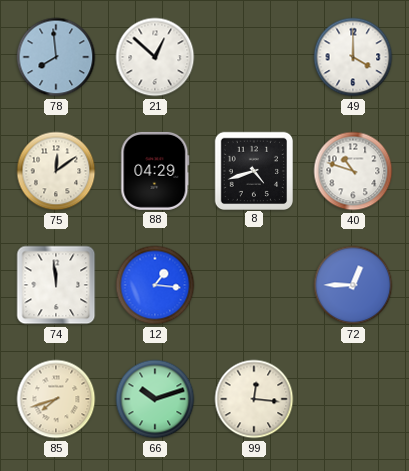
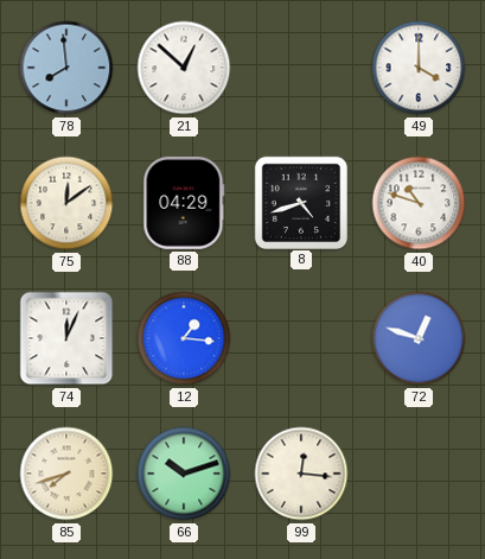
74: 11:59 -> 12:04 (66, 338)
72: 12:45 -> 12:48 (419, 338)
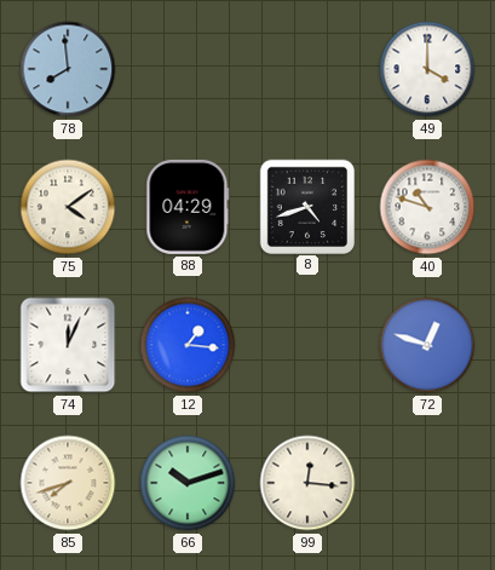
21: 12:52 -> none (184, 68)
75: 12:09 -> 4:09 (68, 207)
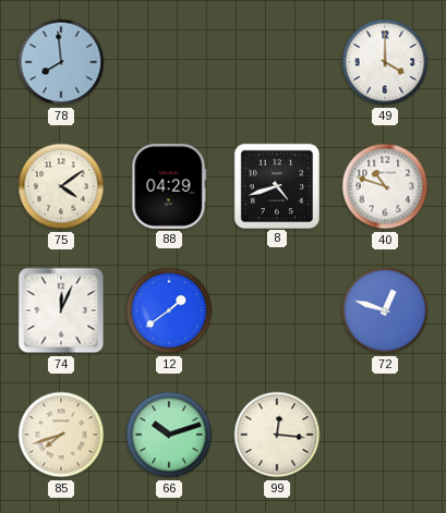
12: 1:16 -> 1:39 (169, 310)
